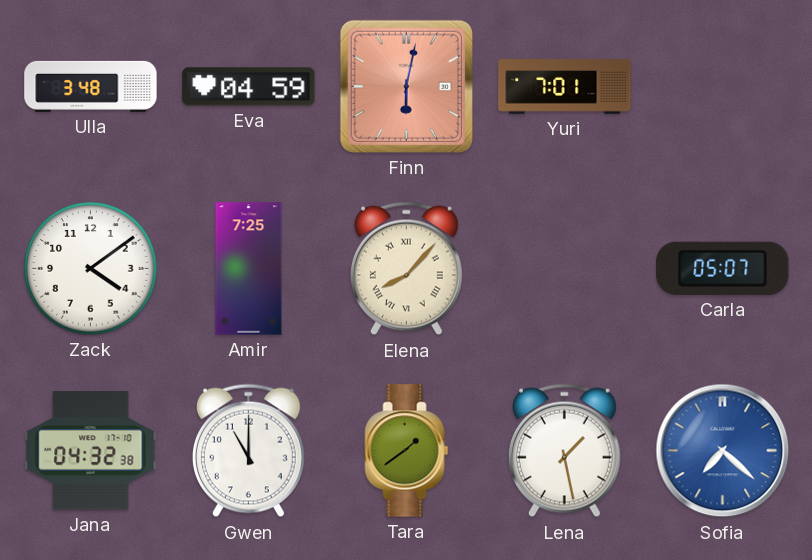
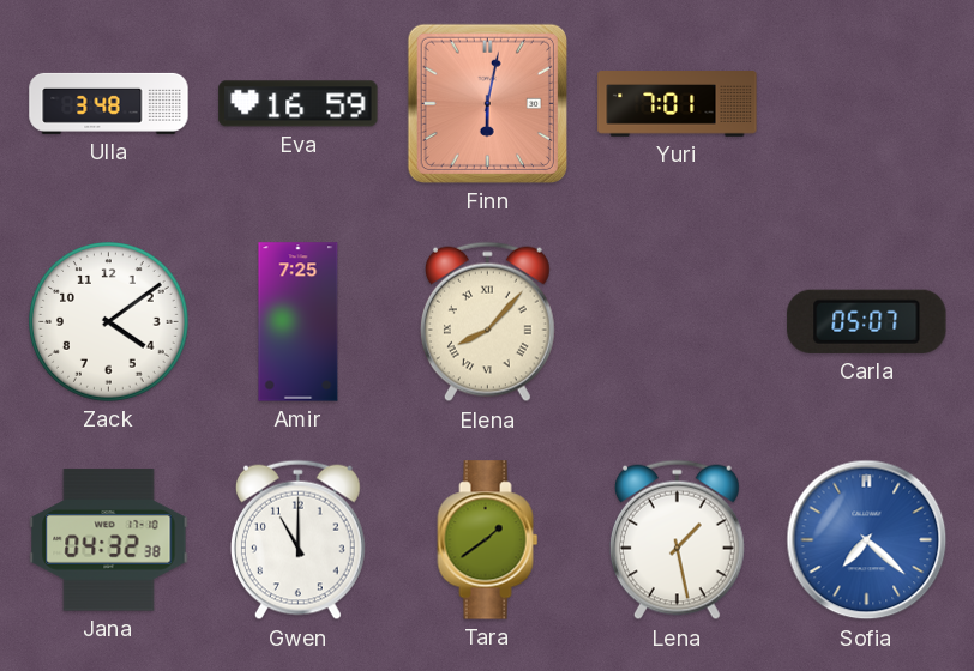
Eva: 04:59 -> 16:59 (299, 104)
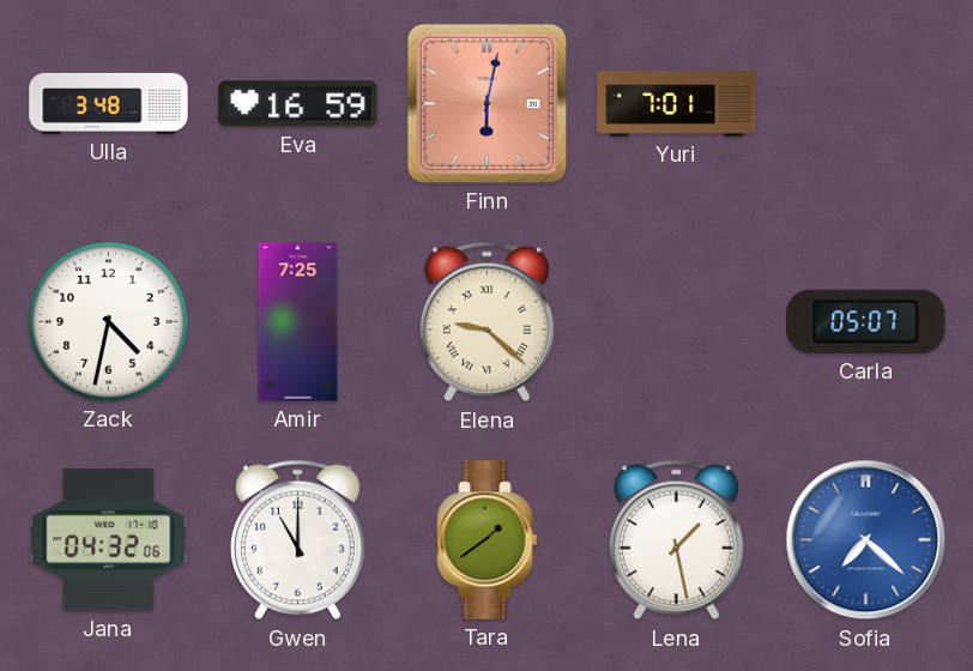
Zack: 4:09 -> 4:32 (109, 322)
Elena: 8:07 -> 9:22 (486, 322)
Jana: 04:32:38 -> 04:32:06 (109, 540)
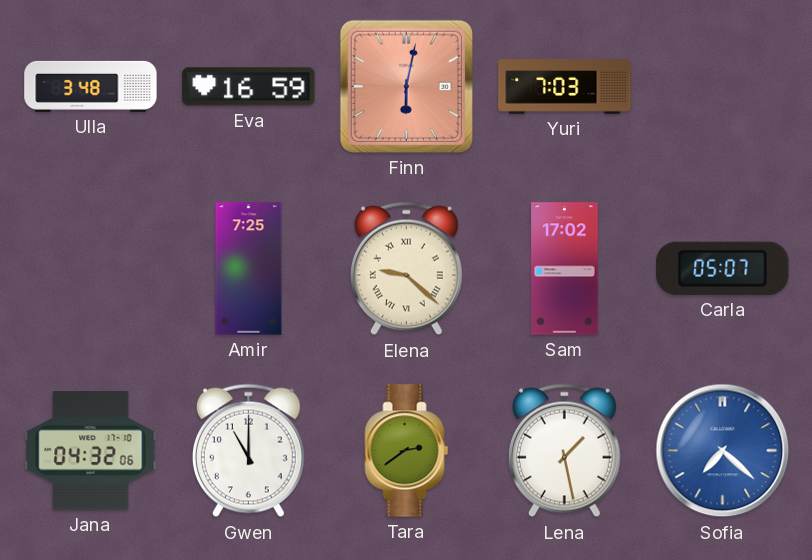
Yuri: 7:01 -> 7:03 (565, 87)
Zack: 4:32 -> none (109, 322)
Sam: none -> 17:02 (565, 269)
Tara: 1:39 -> 2:39 (407, 451)
